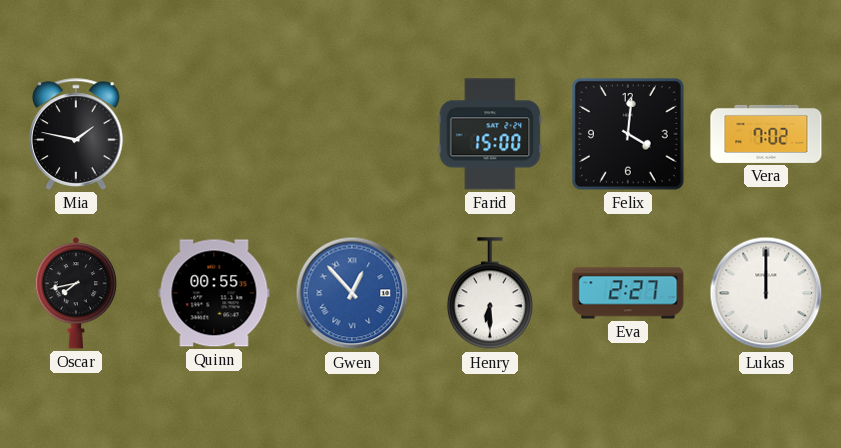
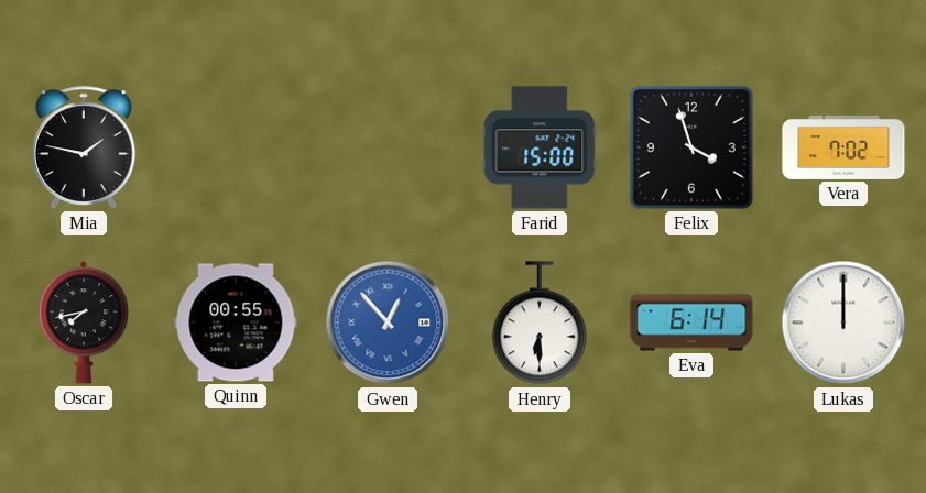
Felix: 4:01 -> 3:57 (691, 147)
Eva: 2:27 -> 6:14 (691, 322)
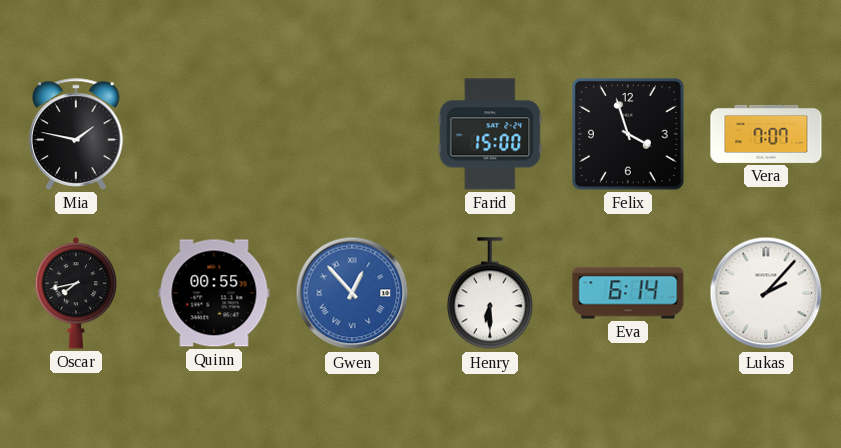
Vera: 7:02 -> 7:07 (766, 134)
Lukas: 12:00 -> 2:07 (766, 293)
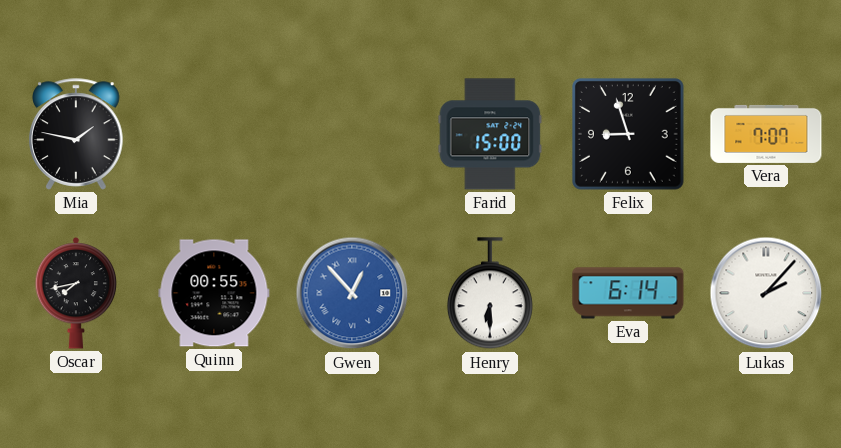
Felix: 3:57 -> 8:57 (628, 134)
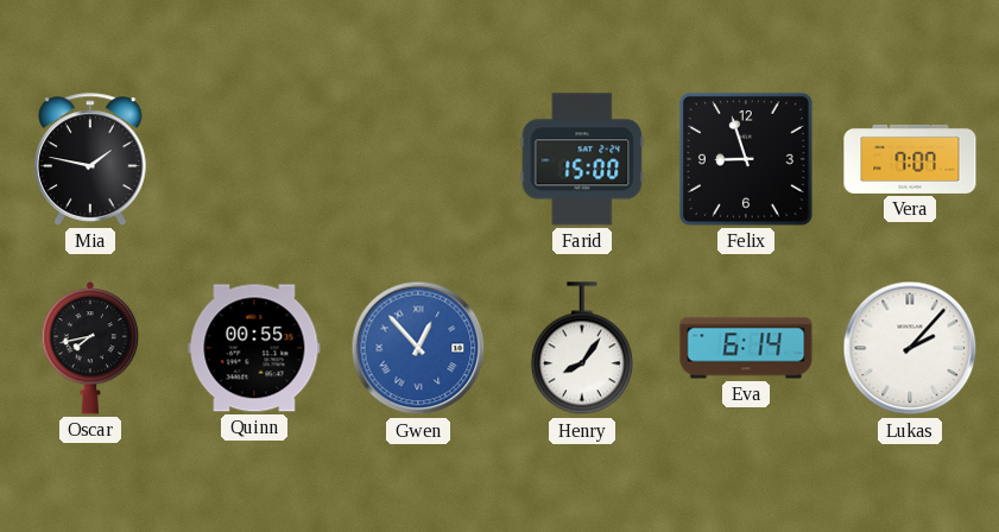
Henry: 6:30 -> 8:06 (582, 349)
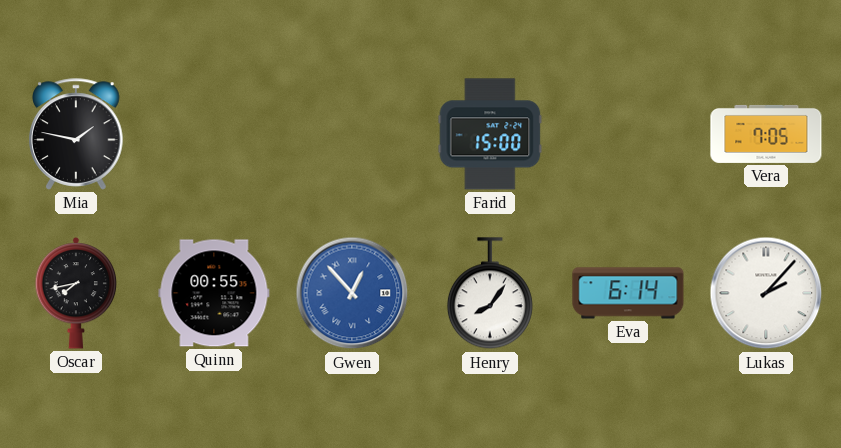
Felix: 8:57 -> none (746, 159)
Vera: 7:07 -> 7:05 (766, 134)
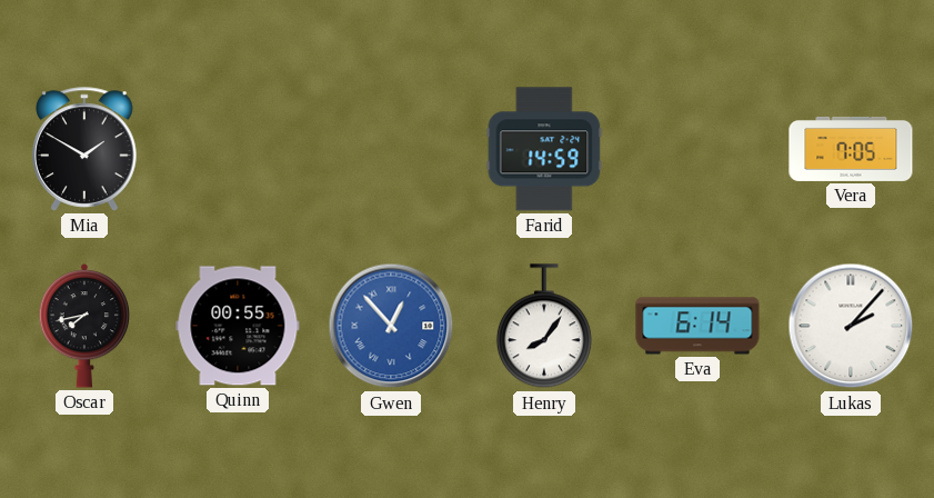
Mia: 1:47 -> 1:50 (84, 149)
Farid: 15:00 -> 14:59 (544, 149)
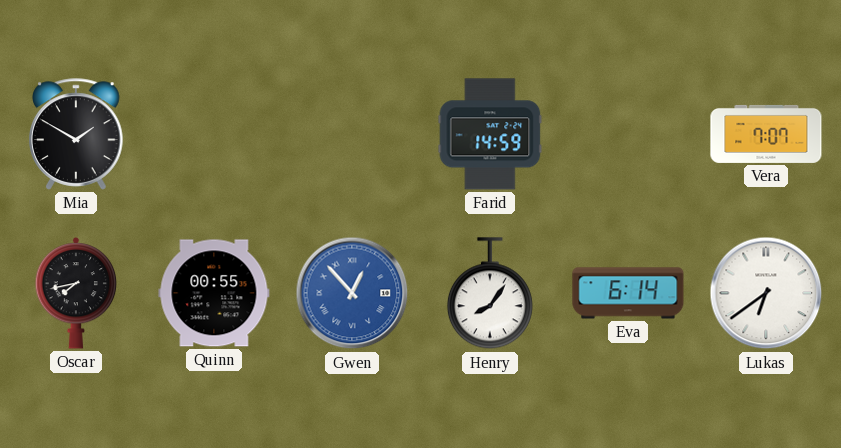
Vera: 7:05 -> 7:07 (766, 134)
Lukas: 2:07 -> 6:39 (766, 293)
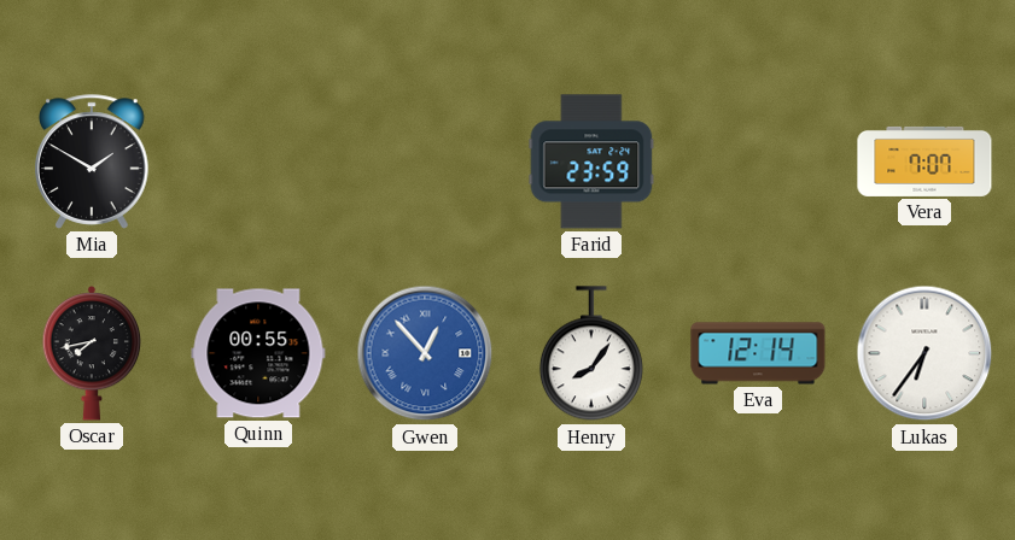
Farid: 14:59 -> 23:59 (591, 162)
Eva: 6:14 -> 12:14 (758, 353)
Lukas: 6:39 -> 6:36 (924, 353)
